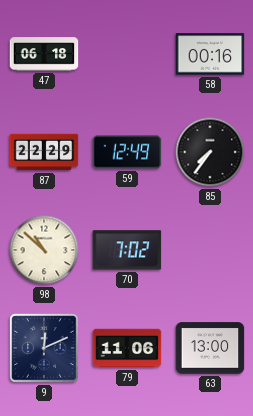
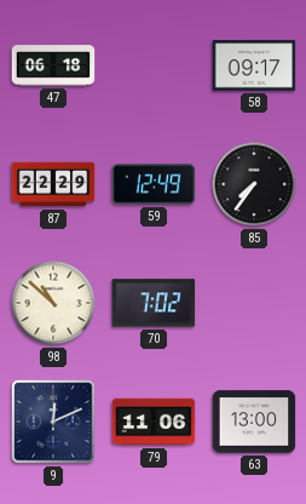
58: 00:16 -> 09:17 (254, 65)
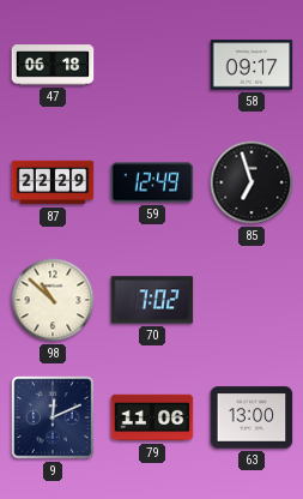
85: 7:36 -> 6:57 (252, 182)
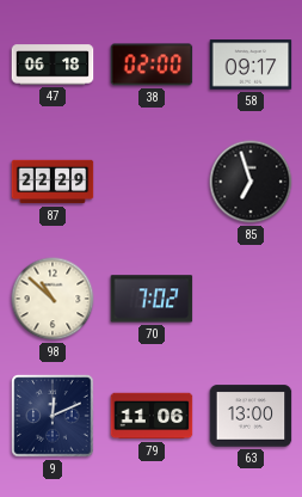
38: none -> 02:00 (152, 65)
59: 12:49 -> none (152, 182)
